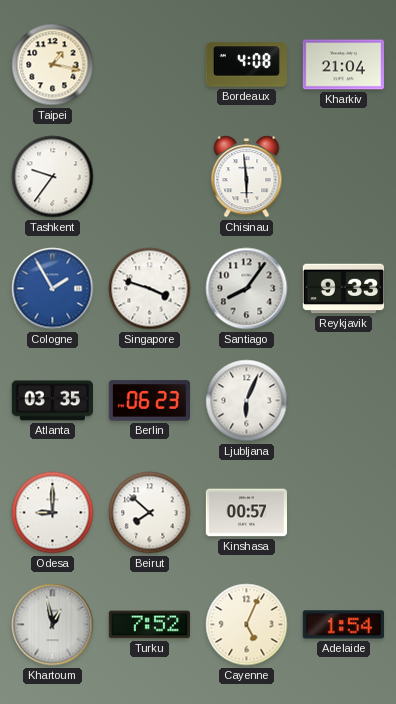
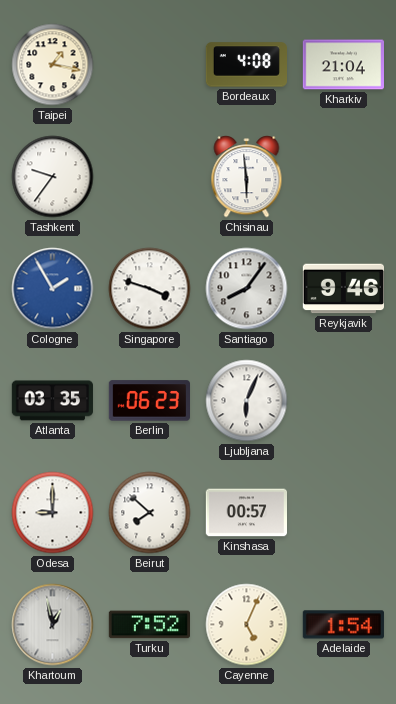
Reykjavik: 9:33 -> 9:46 (343, 289)
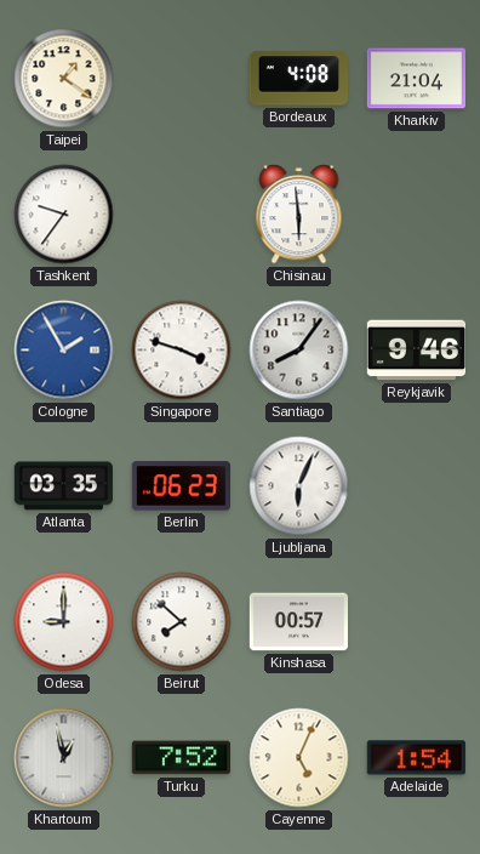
Taipei: 1:17 -> 1:21 (64, 79)
